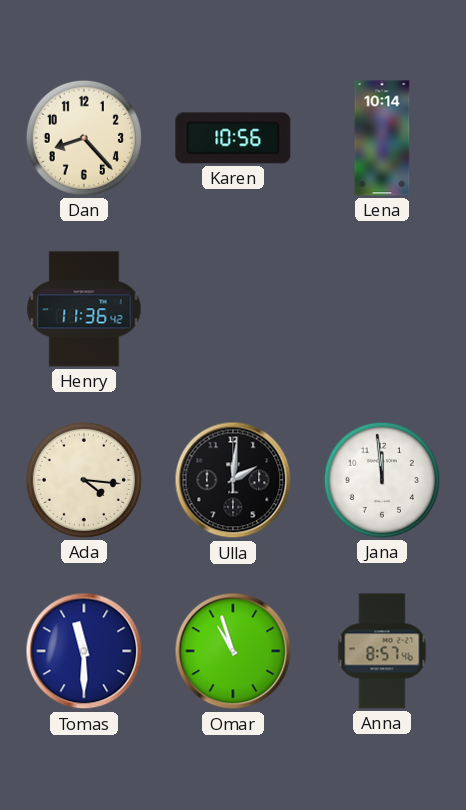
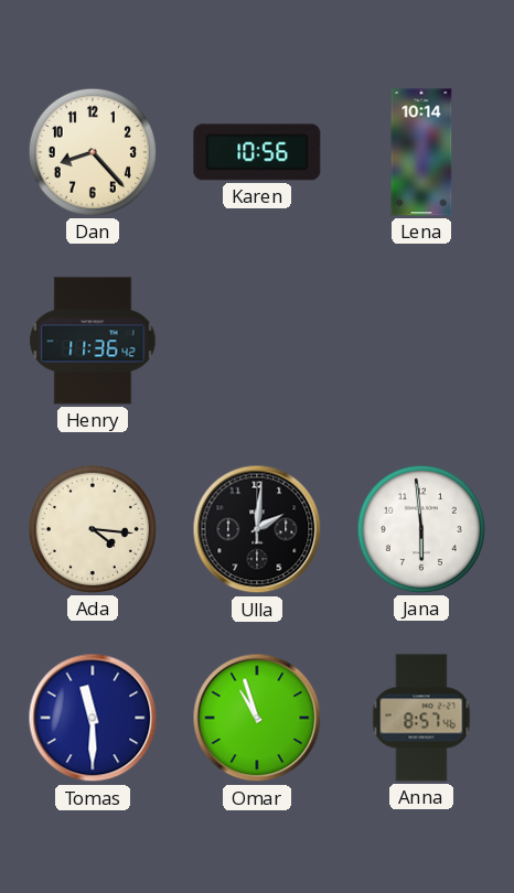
Jana: 11:59 -> 5:59 (421, 529)
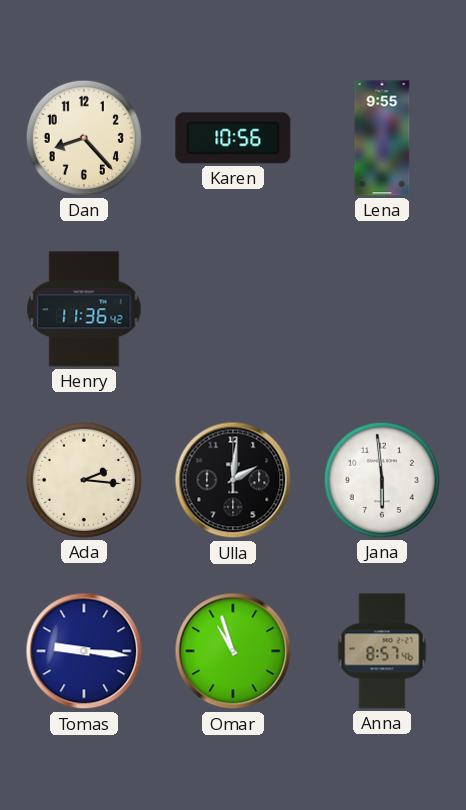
Lena: 10:14 -> 9:55 (382, 138)
Ada: 4:16 -> 2:16 (84, 480)
Tomas: 11:30 -> 9:16 (84, 651)
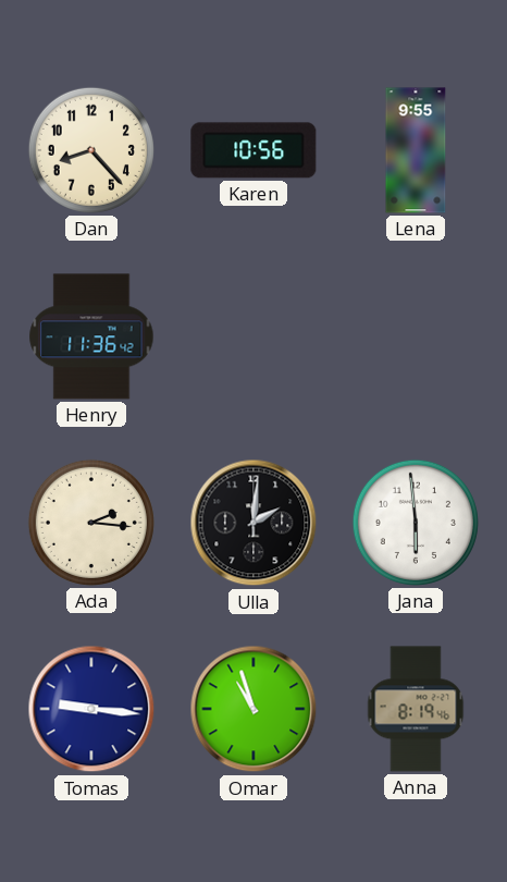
Anna: 8:57 -> 8:19 (416, 709)
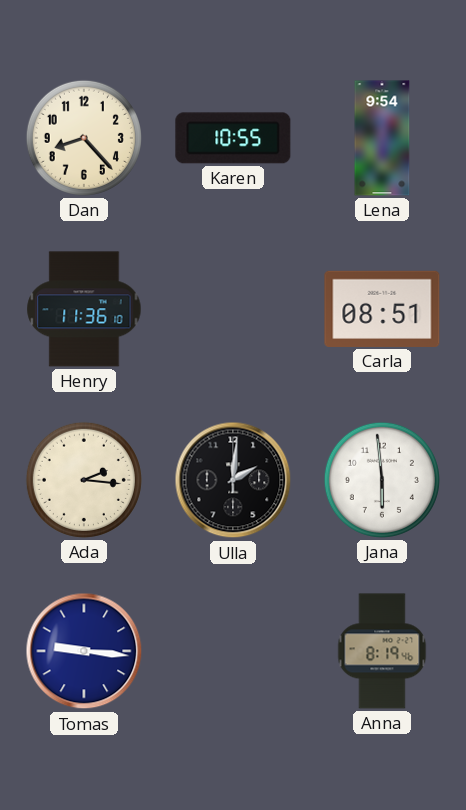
Karen: 10:56 -> 10:55 (233, 138)
Lena: 9:55 -> 9:54 (382, 138)
Henry: 11:36:42 -> 11:36:10 (84, 309)
Carla: none -> 08:51 (382, 309)
Omar: 10:57 -> none (253, 709)
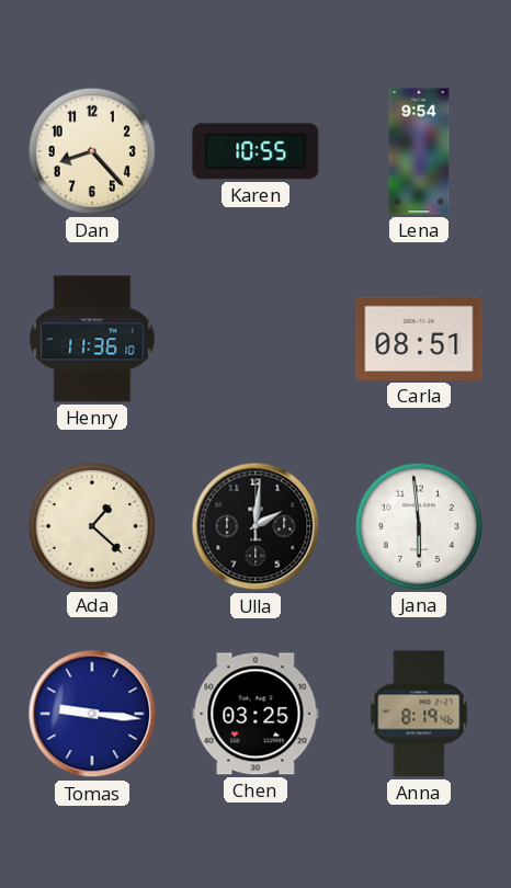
Ada: 2:16 -> 1:22 (92, 526)
Chen: none -> 03:25 (256, 714)
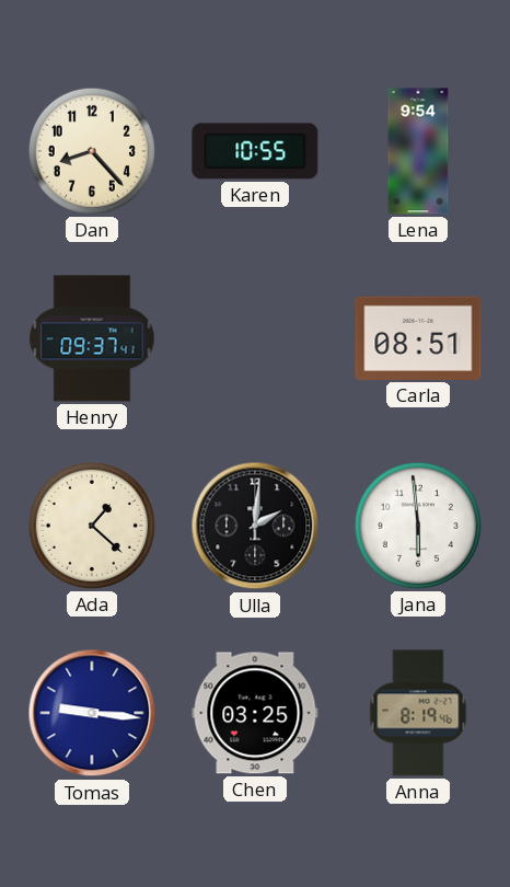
Henry: 11:36 -> 09:37 (92, 338)
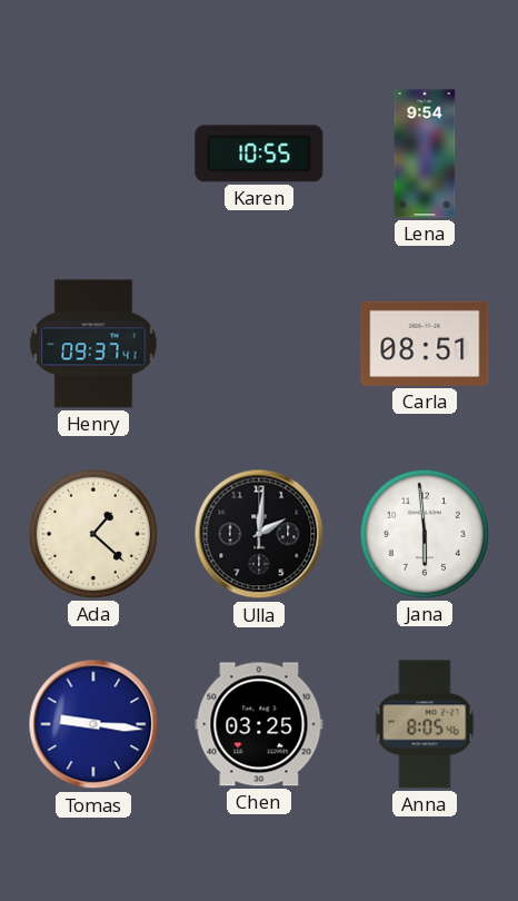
Dan: 8:23 -> none (92, 151)
Anna: 8:19 -> 8:05 (425, 724)
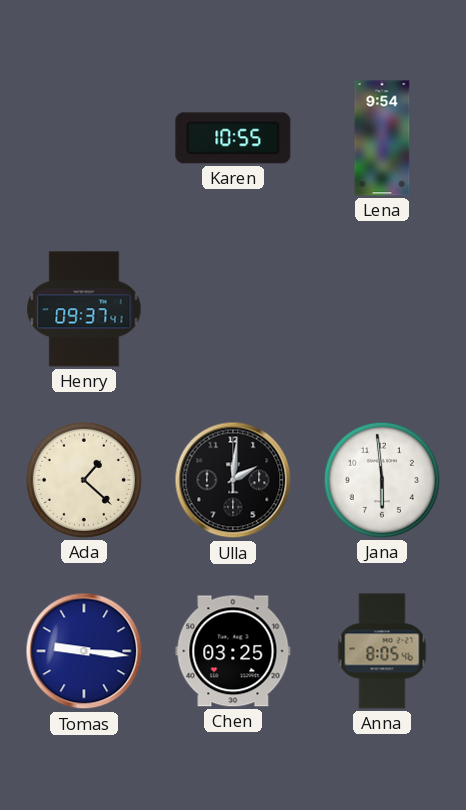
Carla: 08:51 -> none (425, 344)
